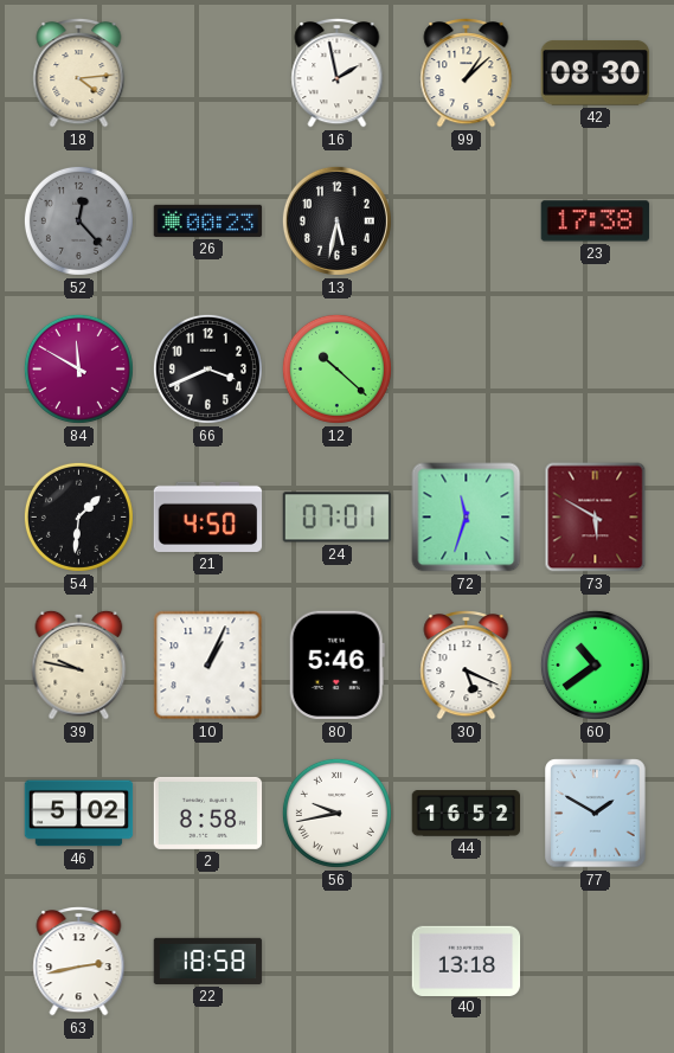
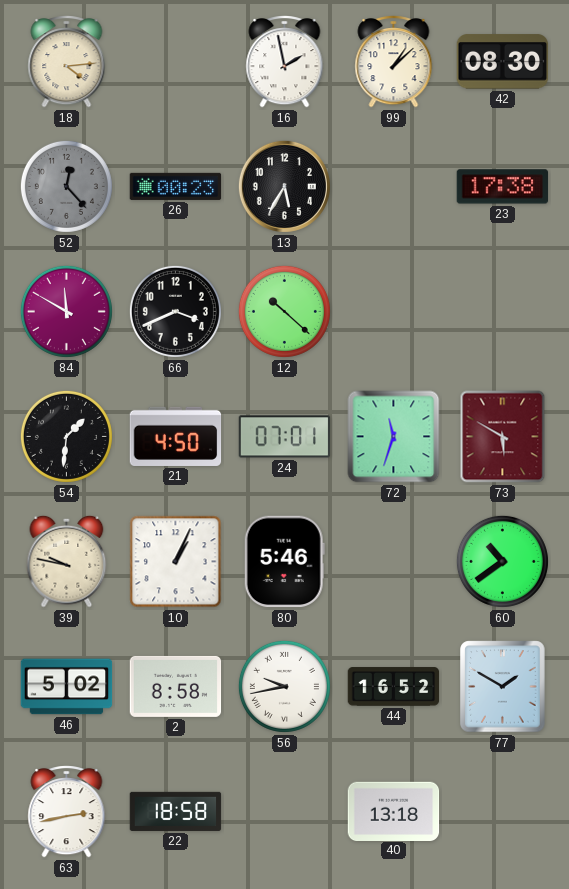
13: 5:32 -> 5:35 (284, 186)
30: 5:19 -> none (467, 666)
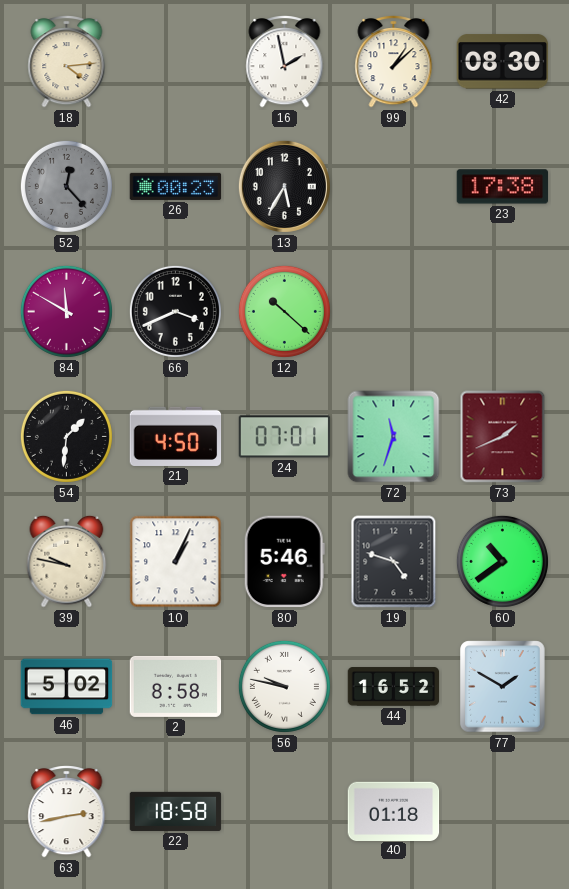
73: 5:50 -> 1:41 (503, 437)
19: none -> 4:48 (394, 562)
56: 9:43 -> 9:47 (284, 686)
40: 13:18 -> 01:18 (394, 811)
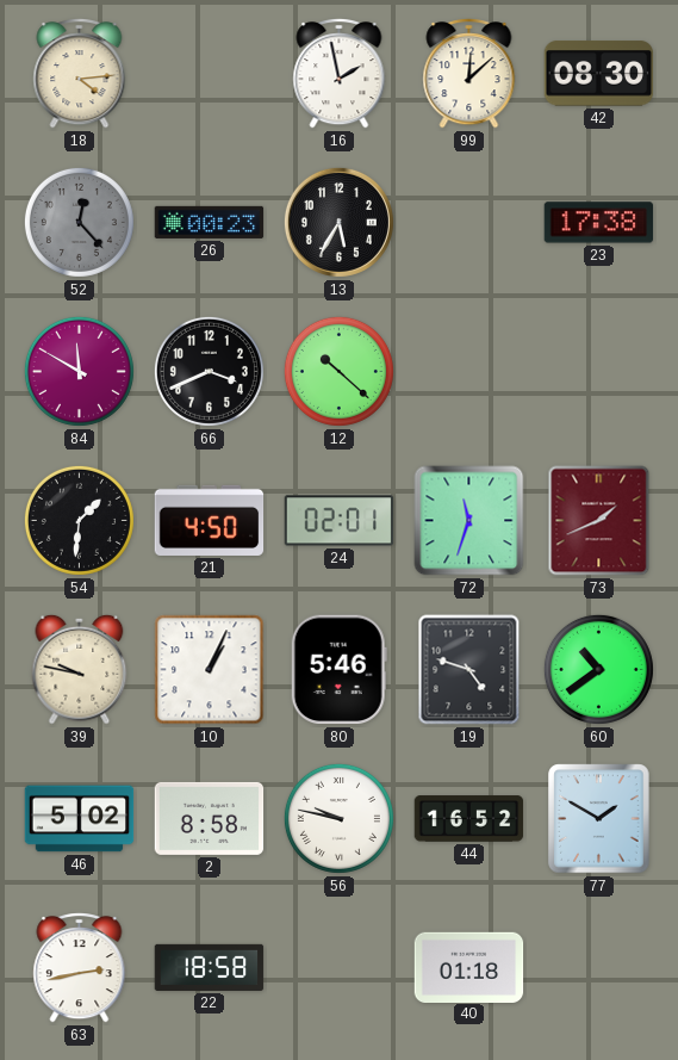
99: 1:08 -> 12:08 (469, 74)
24: 07:01 -> 02:01 (340, 521)
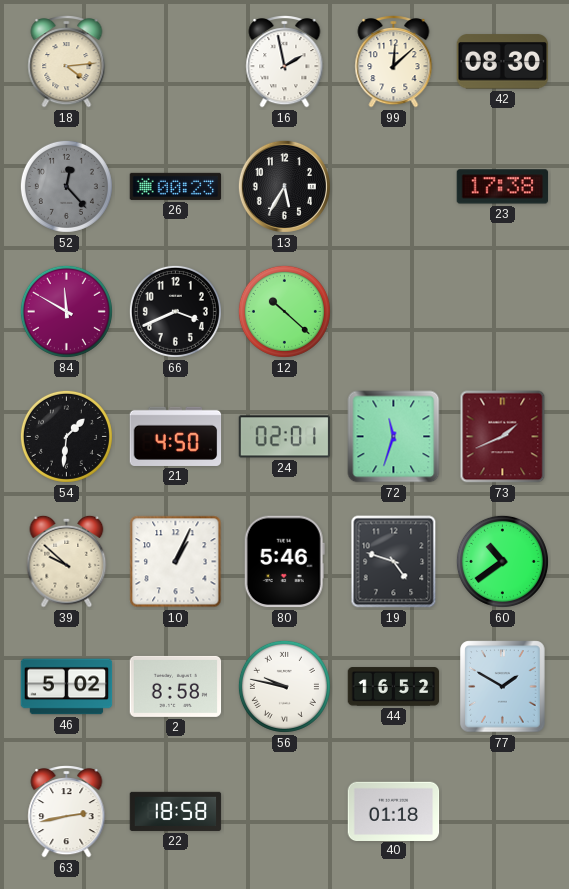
39: 9:47 -> 9:52 (67, 561)
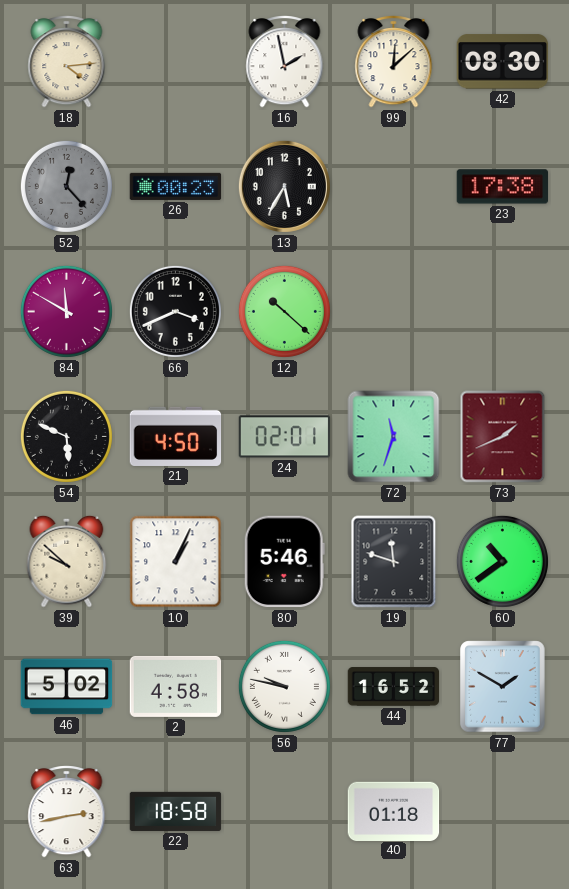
54: 1:31 -> 5:49 (66, 436)
19: 4:48 -> 11:48 (394, 562)
2: 8:58 -> 4:58 (176, 686)
